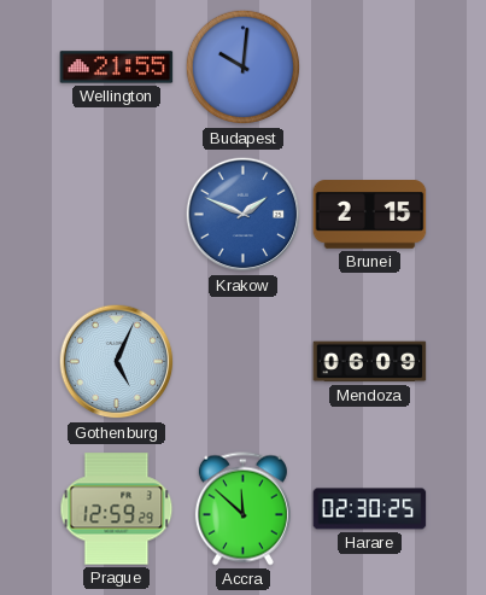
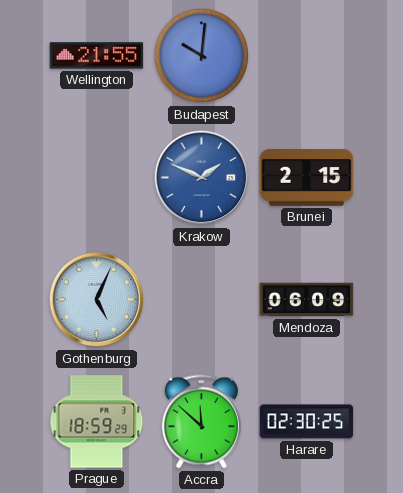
Prague: 12:59 -> 18:59 (97, 422)
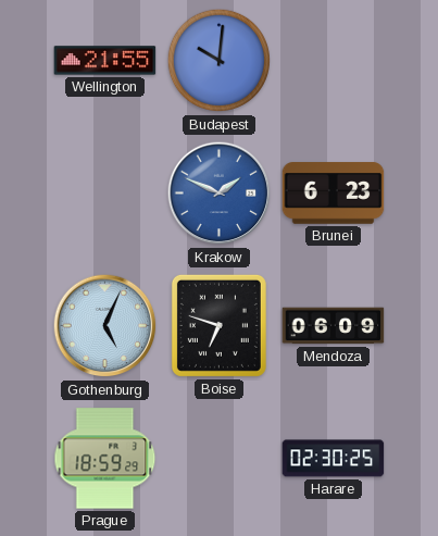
Brunei: 2:15 -> 6:23 (334, 194)
Boise: none -> 6:48 (218, 325)
Accra: 11:52 -> none (201, 422)
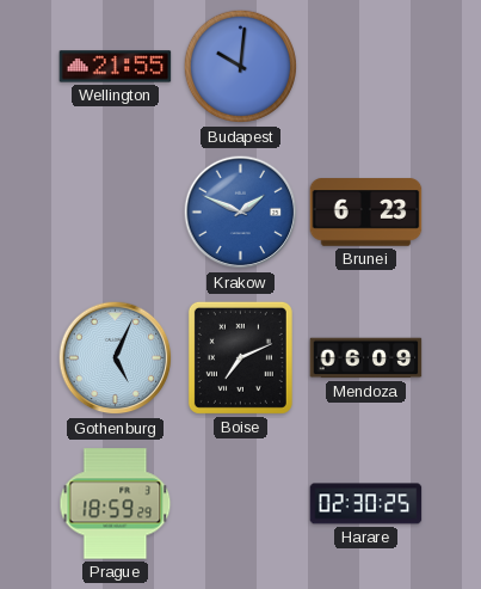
Boise: 6:48 -> 7:11 (240, 357)
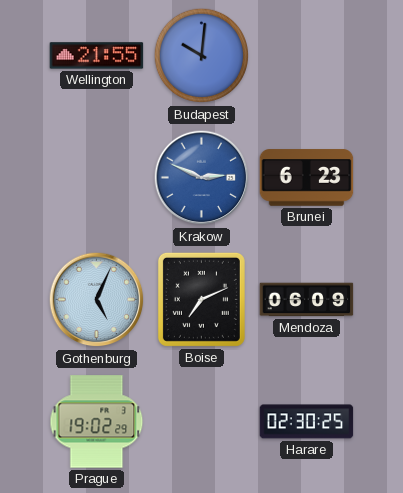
Krakow: 1:49 -> 2:49 (202, 178)
Prague: 18:59 -> 19:02 (97, 422)
